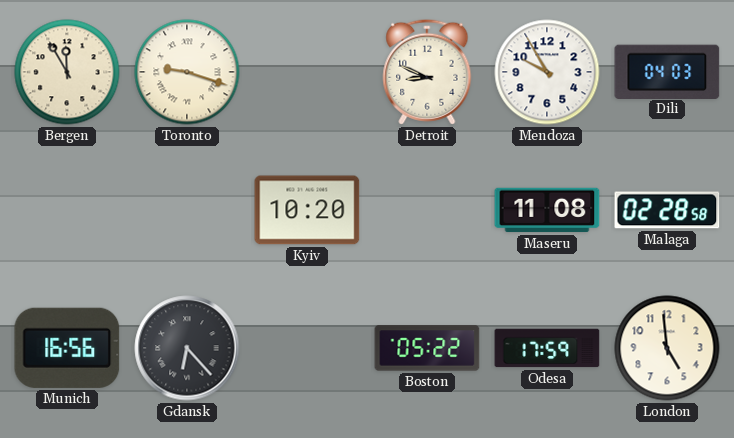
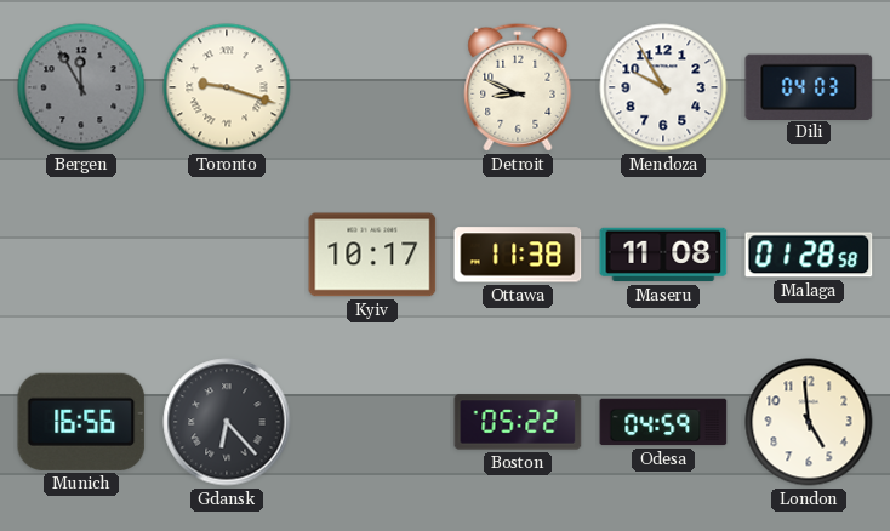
Bergen dial: cream -> grey (81, 87)
Kyiv: 10:20 -> 10:17 (372, 255)
Ottawa: none -> 11:38 (518, 255)
Malaga: 02:28 -> 01:28 (809, 255)
Odesa: 17:59 -> 04:59 (663, 422)
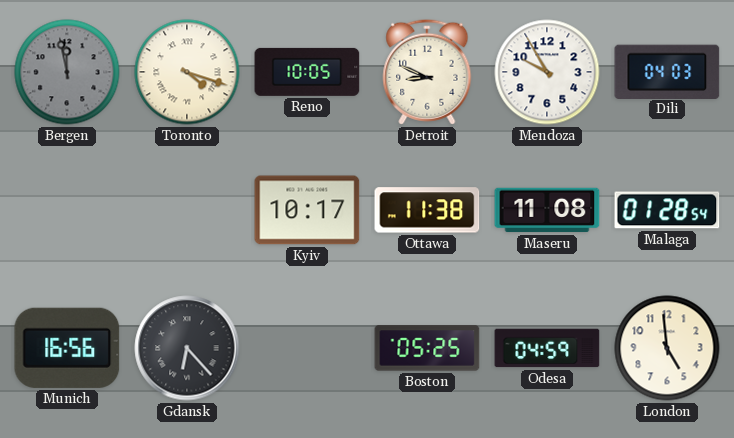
Bergen: 11:55 -> 11:58 (67, 72)
Toronto: 9:18 -> 4:18 (187, 72)
Reno: none -> 10:05 (307, 72)
Malaga: 01:28:58 -> 01:28:54 (667, 210)
Boston: 05:22 -> 05:25 (427, 348)
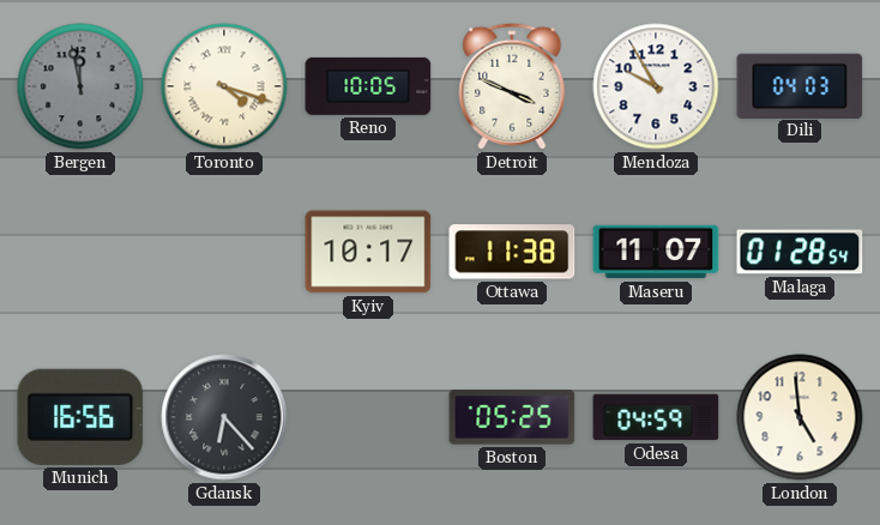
Detroit: 8:49 -> 3:49 (512, 86)
Maseru: 11:08 -> 11:07 (656, 252)
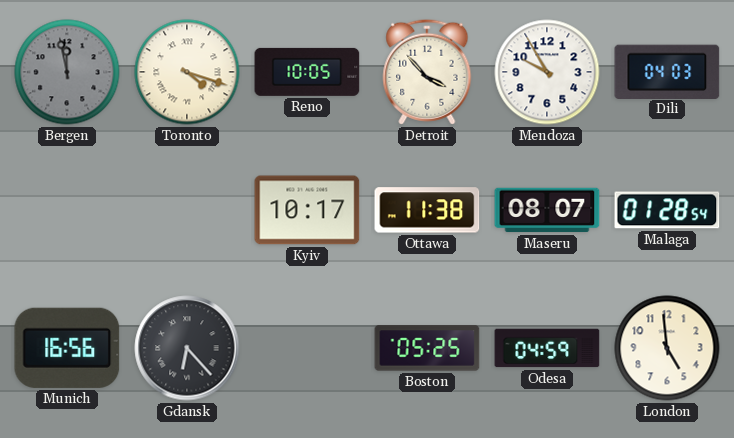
Detroit: 3:49 -> 3:53 (427, 72)
Maseru: 11:07 -> 08:07 (547, 210)
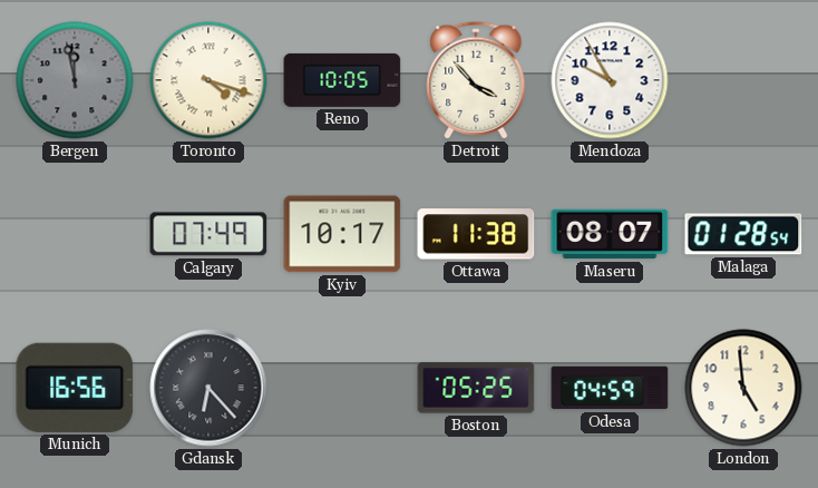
Dili: 04:03 -> none (667, 71)
Calgary: none -> 07:49 (208, 234)
